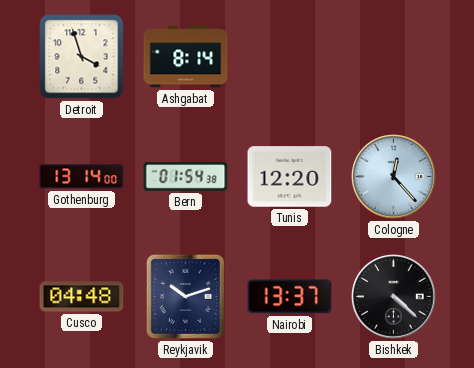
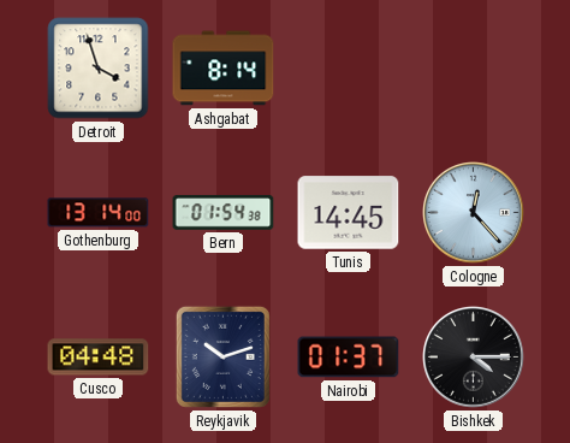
Tunis: 12:20 -> 14:45 (349, 213)
Nairobi: 13:37 -> 01:37 (349, 358)
Bishkek: 4:22 -> 4:15 (474, 358)
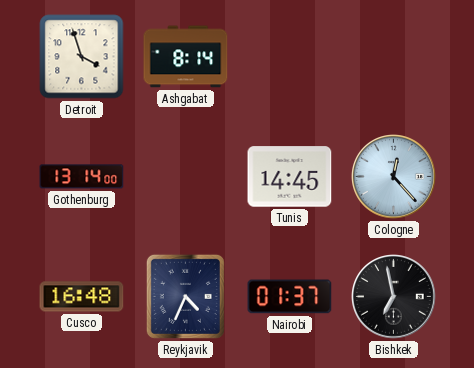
Bern: 01:54 -> none (224, 213)
Cusco: 04:48 -> 16:48 (82, 297)
Reykjavik: 10:12 -> 4:34 (185, 296)
Bishkek: 4:15 -> 6:58 (394, 297)
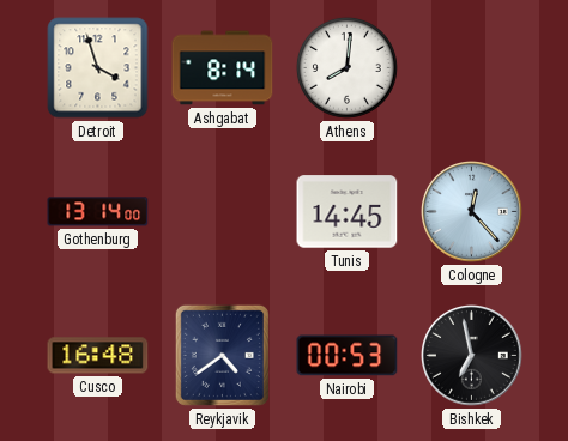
Athens: none -> 8:01 (346, 67)
Reykjavik: 4:34 -> 4:39 (222, 355)
Nairobi: 01:37 -> 00:53 (348, 356)
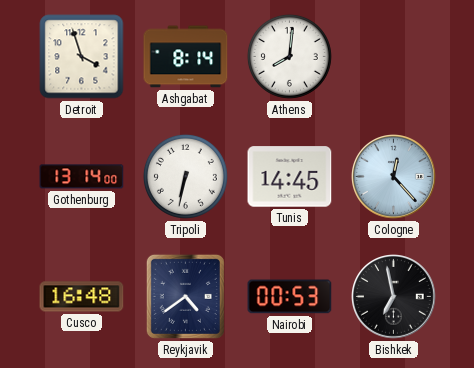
Tripoli: none -> 6:32 (185, 176)
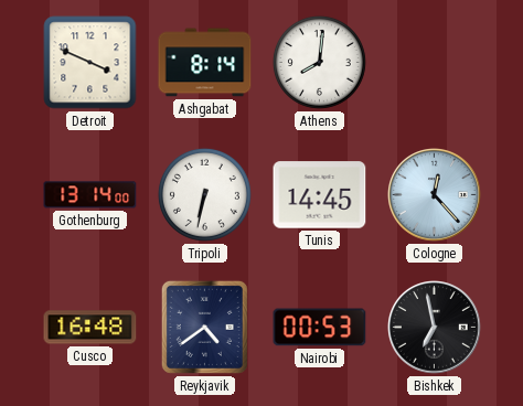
Detroit: 3:57 -> 3:49 (90, 63)
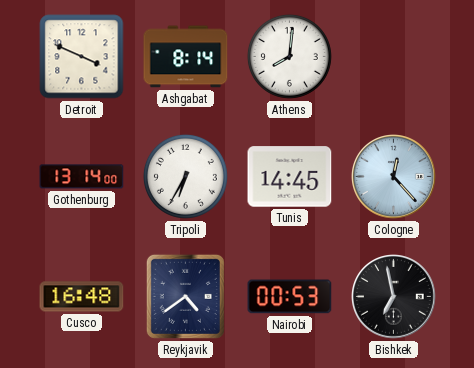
Tripoli: 6:32 -> 6:35 (185, 176)
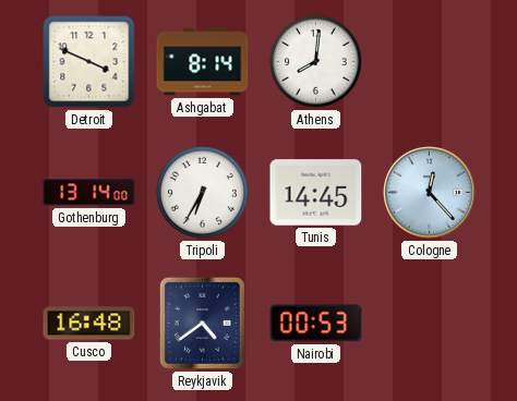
Bishkek: 6:58 -> none (394, 297)
